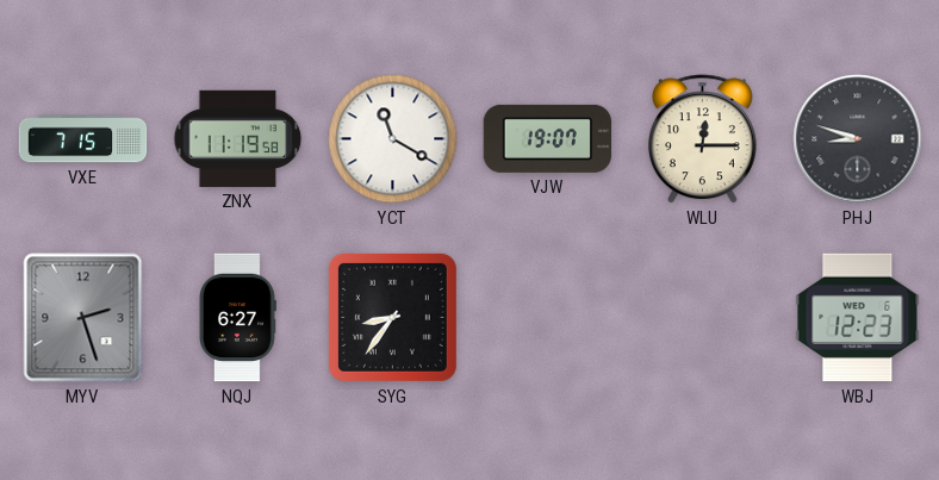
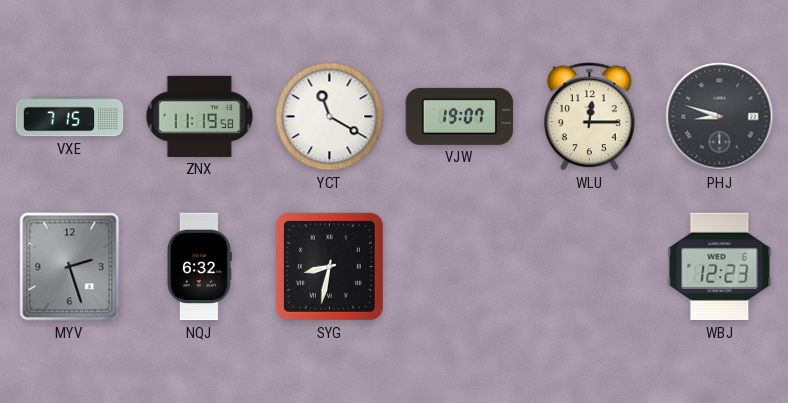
NQJ: 6:27 -> 6:32 (200, 267)
SYG: 8:36 -> 8:32 (329, 266)
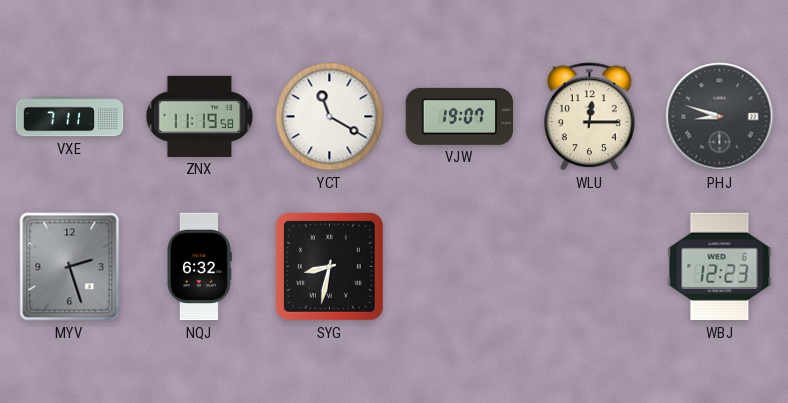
VXE: 7:15 -> 7:11 (70, 117)
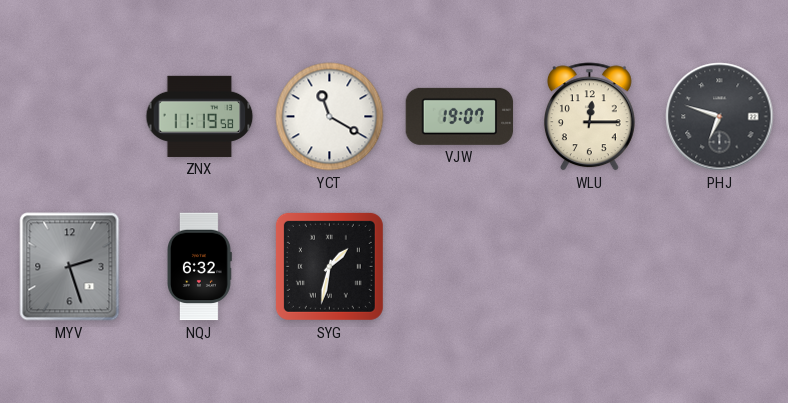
VXE: 7:11 -> none (70, 117)
PHJ: 8:48 -> 6:48 (720, 117)
SYG: 8:32 -> 1:32 (329, 266)
WBJ: 12:23 -> none (720, 267)
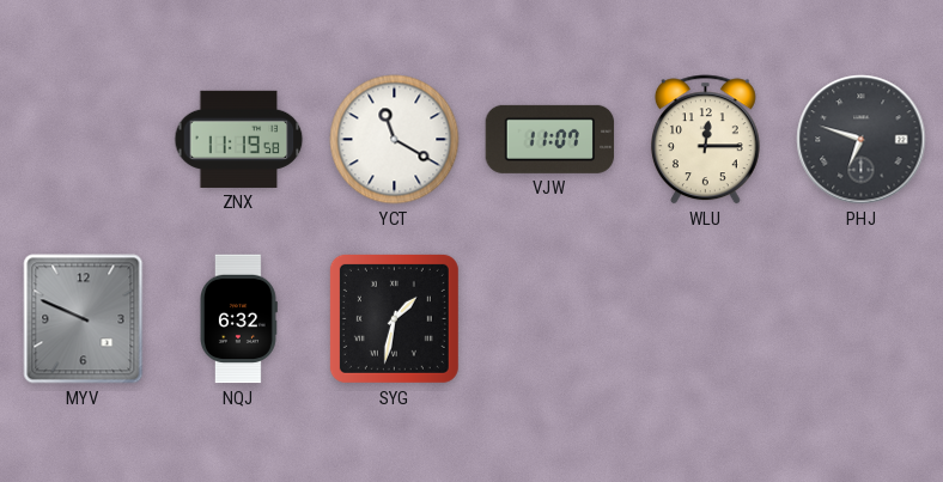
VJW: 19:07 -> 11:07 (550, 139)
MYV: 2:27 -> 9:49 (84, 319)
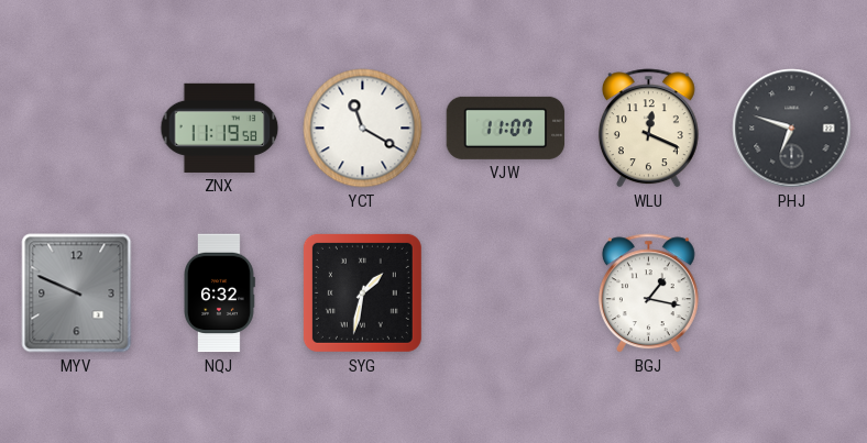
WLU: 12:15 -> 12:19 (648, 129)
BGJ: none -> 1:17 (648, 294)
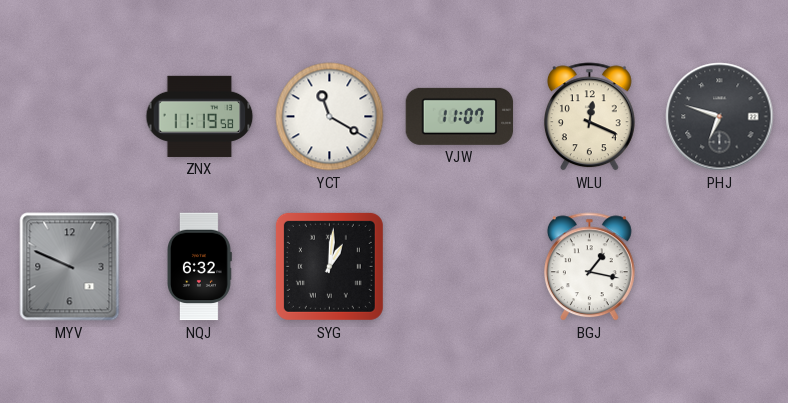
SYG: 1:32 -> 1:01 (329, 266)
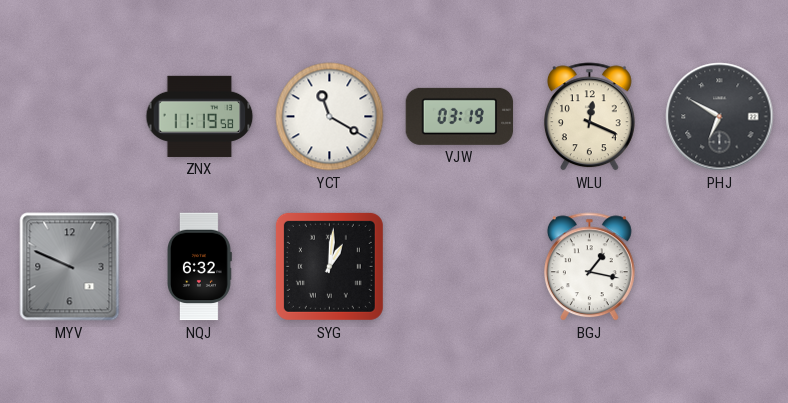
VJW: 11:07 -> 03:19 (460, 116)
PHJ: 6:48 -> 6:50 (720, 117)
